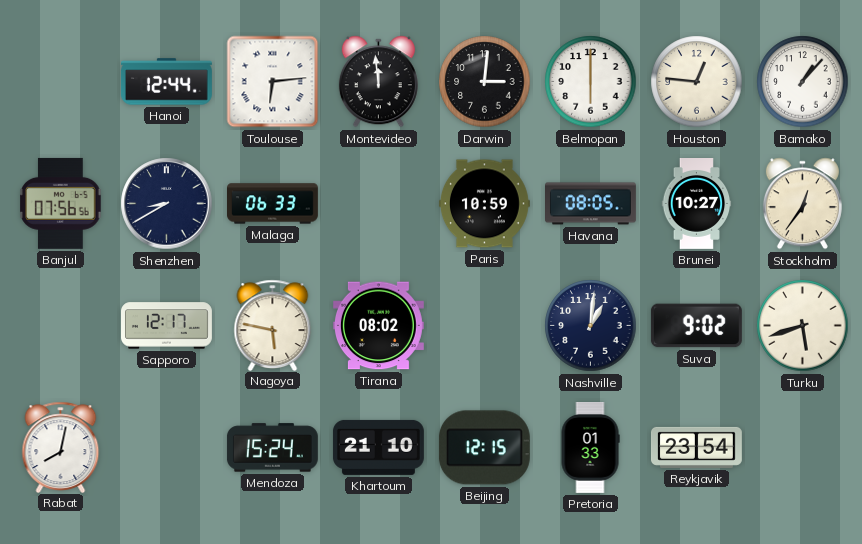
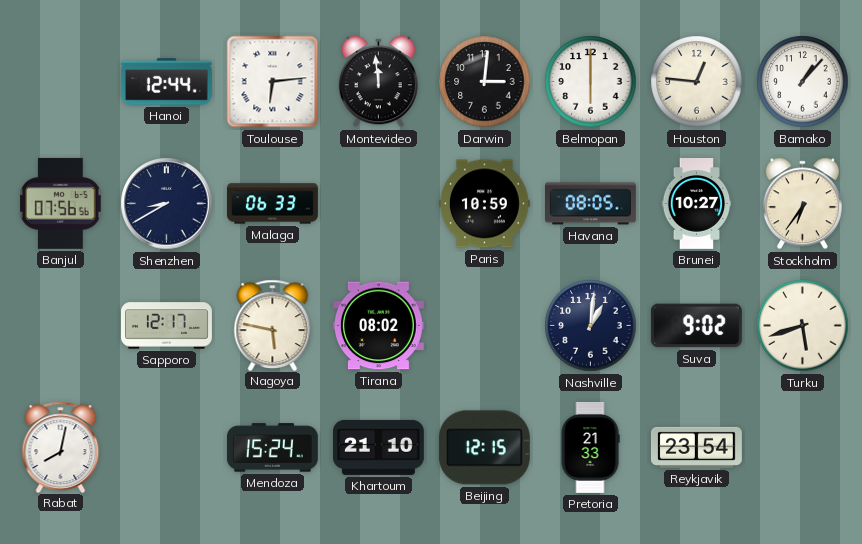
Stockholm: 12:36 -> 6:36 (802, 204)
Pretoria: 01:33 -> 21:33 (590, 448)
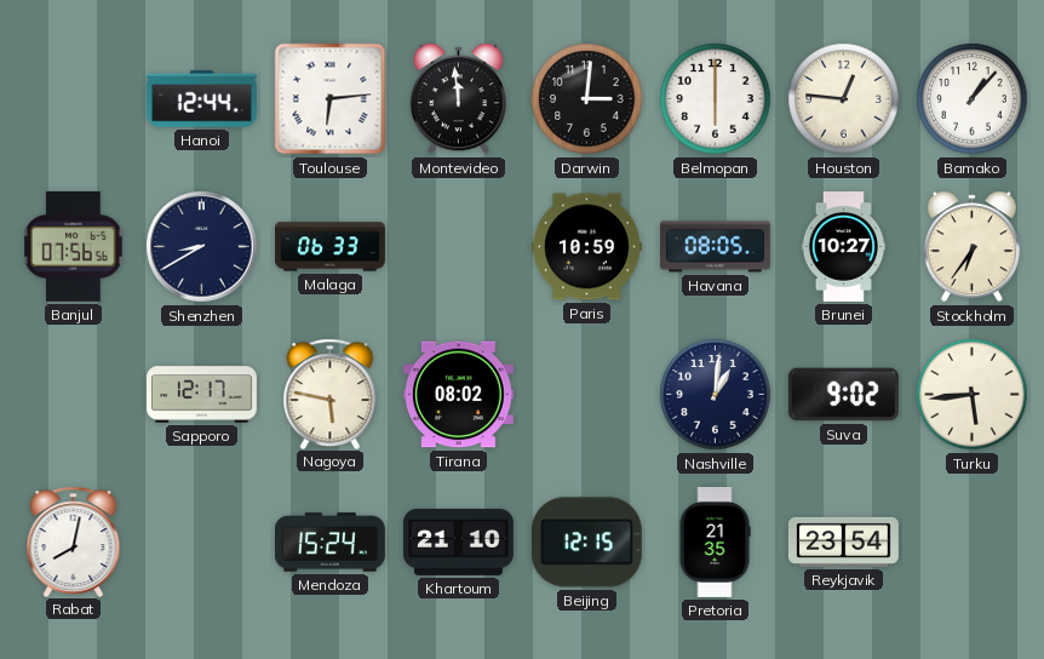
Turku: 5:42 -> 5:44 (973, 395)
Pretoria: 21:33 -> 21:35 (715, 543)
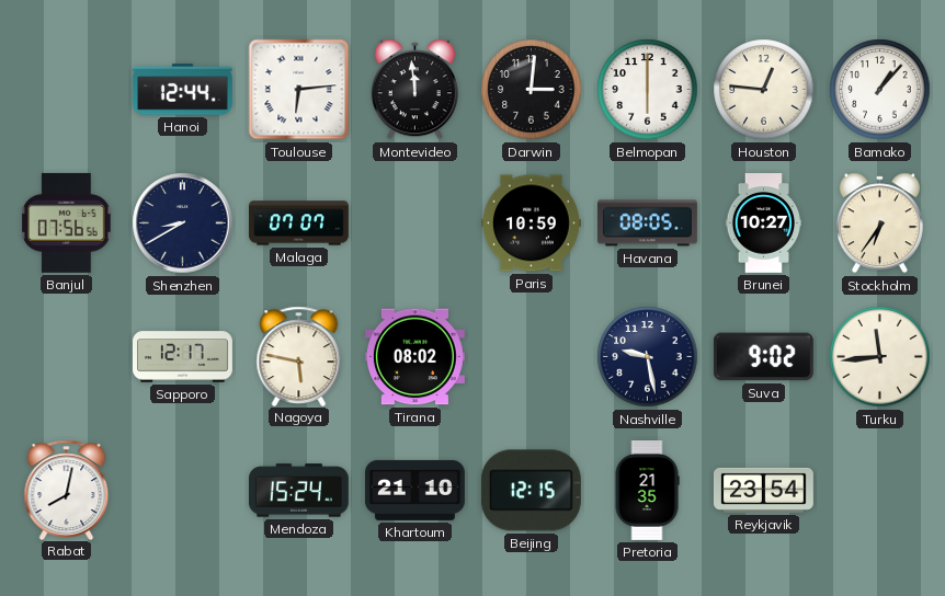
Malaga: 06:33 -> 07:07 (299, 224)
Nashville: 1:01 -> 9:28 (648, 357)
Turku: 5:44 -> 11:44 (880, 357)
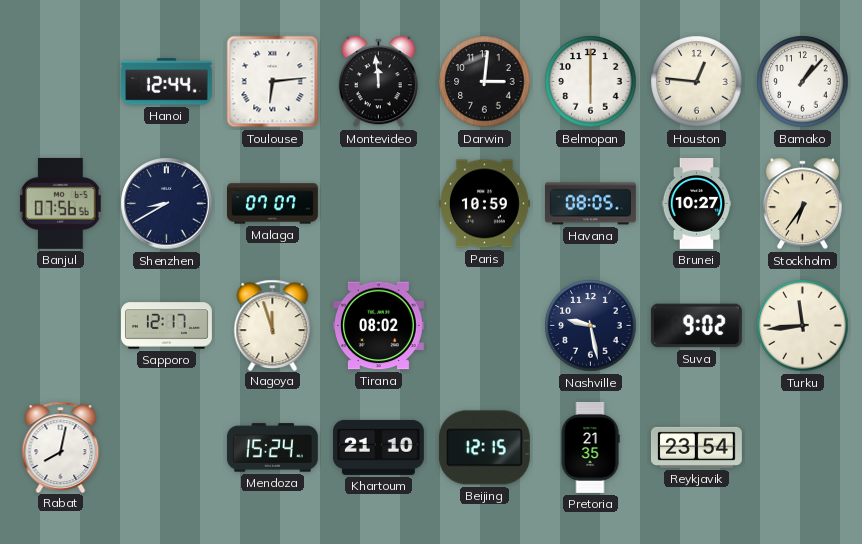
Nagoya: 5:47 -> 11:57 (273, 325)
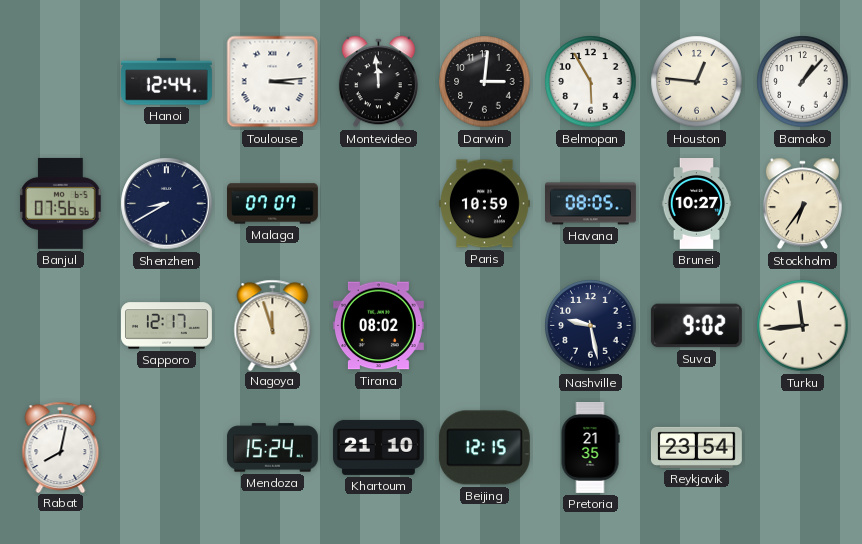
Toulouse: 6:14 -> 3:14 (273, 82)
Belmopan: 6:00 -> 5:55 (591, 82)
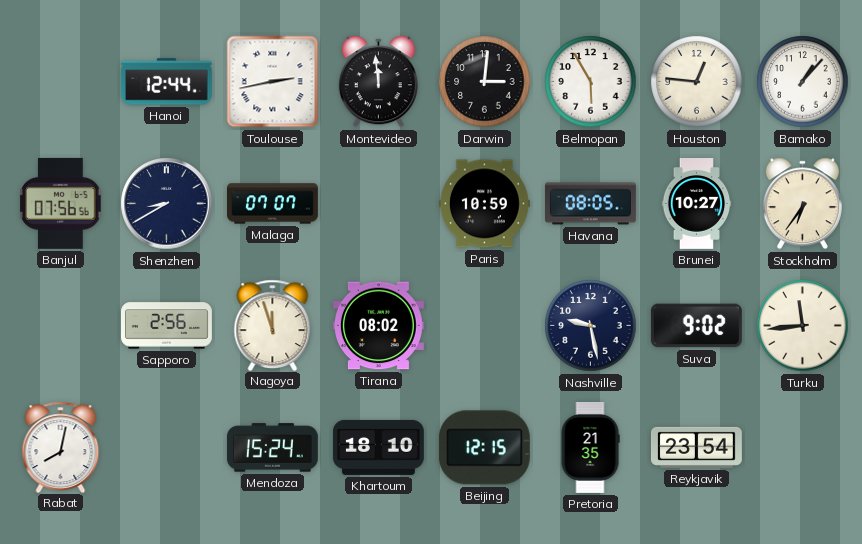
Toulouse: 3:14 -> 2:43 (273, 82)
Sapporo: 12:17 -> 2:56 (167, 326)
Khartoum: 21:10 -> 18:10 (378, 447)
